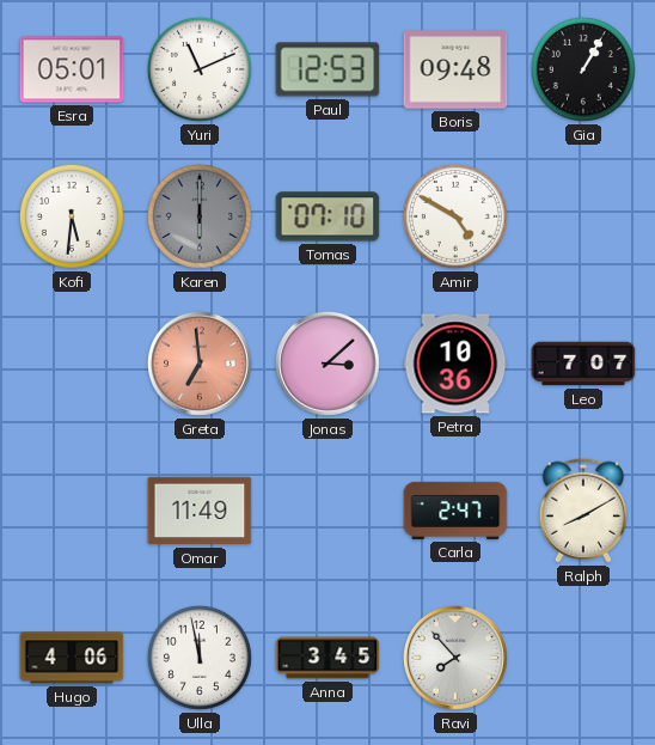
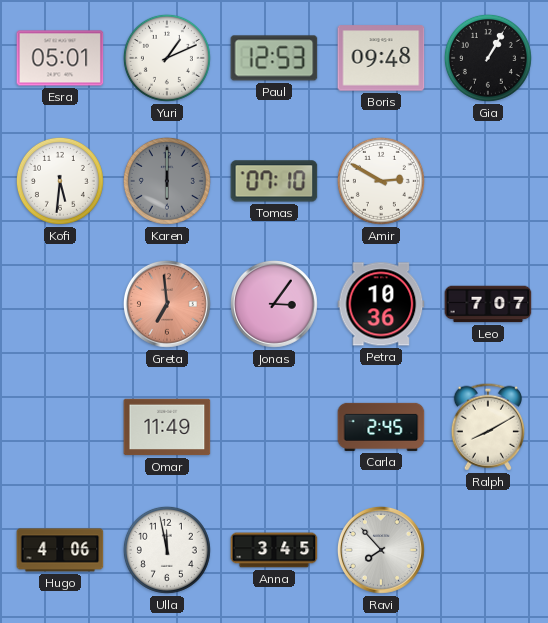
Yuri: 11:11 -> 1:11 (167, 58)
Amir: 4:50 -> 2:50 (381, 181)
Jonas: 3:08 -> 3:06 (274, 304)
Carla: 2:47 -> 2:45 (381, 427)
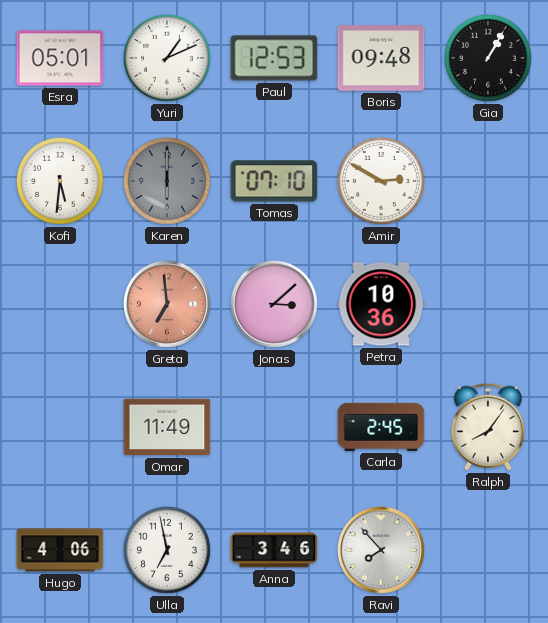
Jonas: 3:06 -> 3:08 (274, 304)
Leo: 7:07 -> none (488, 304)
Ralph: 8:10 -> 8:06 (488, 427)
Ulla: 11:58 -> 6:58 (167, 550)
Anna: 3:45 -> 3:46 (274, 550)
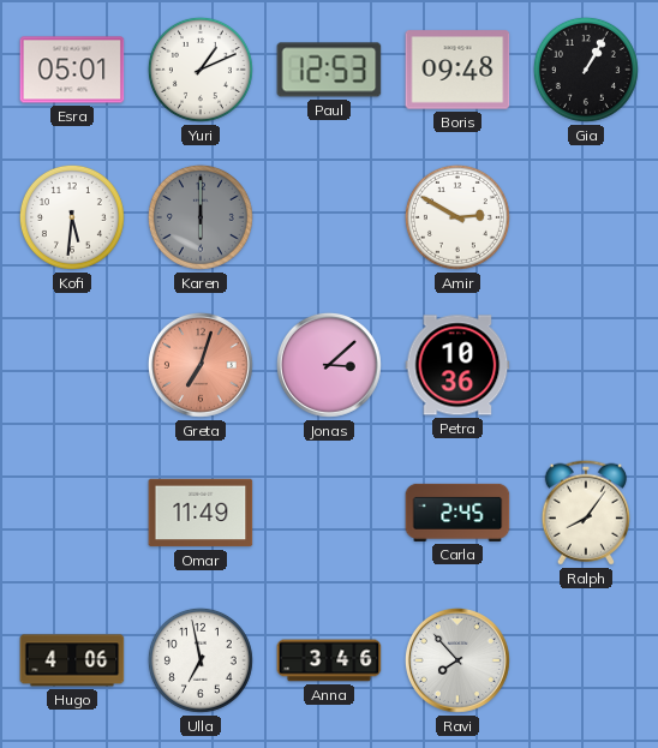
Tomas: 07:10 -> none (274, 181)
Greta: 6:59 -> 7:03 (201, 365)
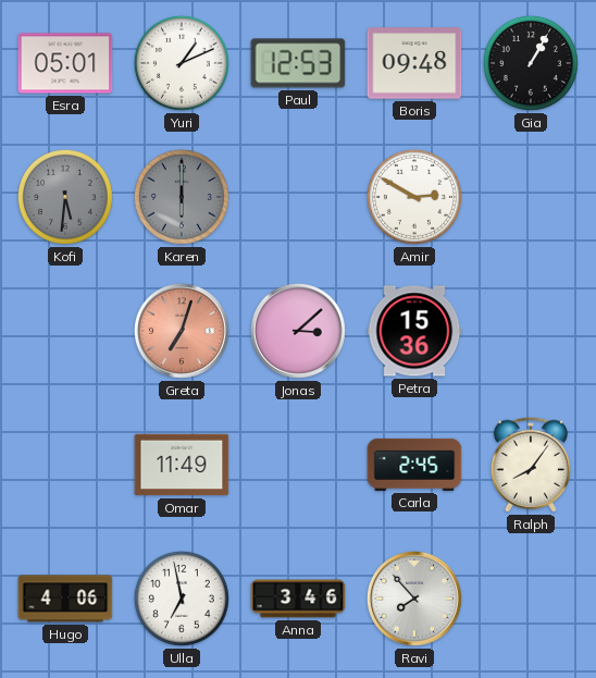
Kofi dial: white -> grey (65, 197)
Petra: 10:36 -> 15:36 (414, 331)
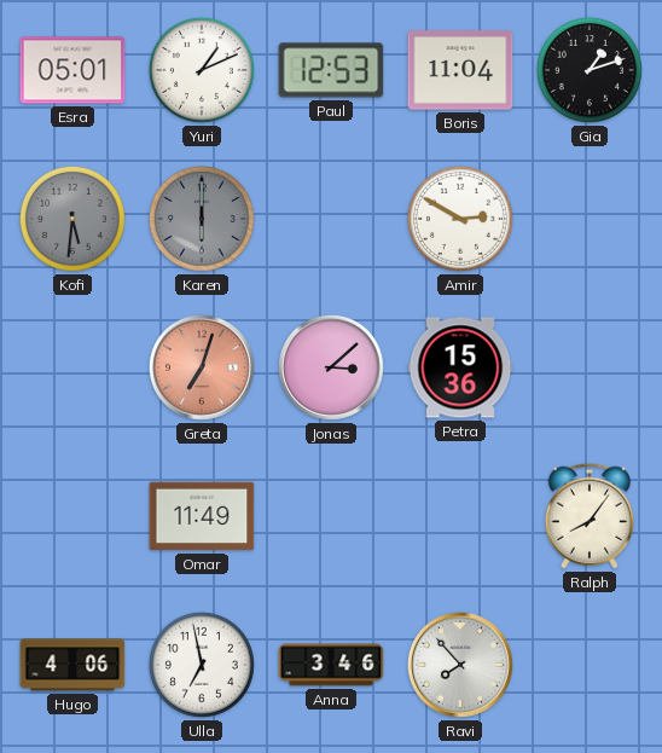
Boris: 09:48 -> 11:04 (460, 70)
Gia: 1:05 -> 1:12 (590, 70)
Carla: 2:45 -> none (414, 465)
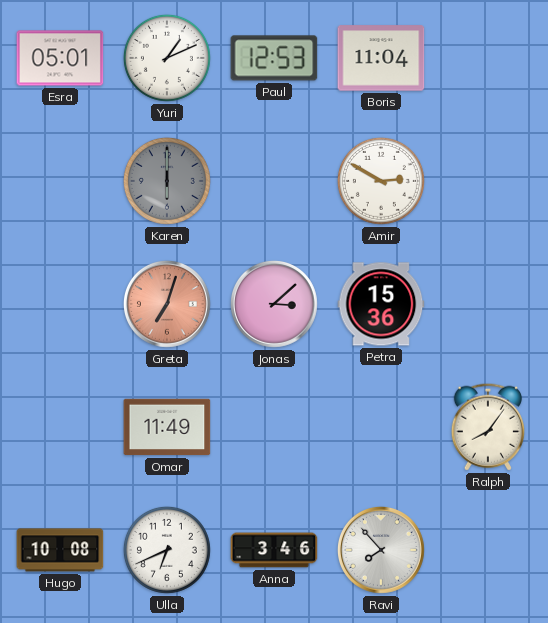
Gia: 1:12 -> none (590, 70)
Kofi: 5:31 -> none (72, 219)
Hugo: 4:06 -> 10:08 (60, 550)
Ulla: 6:58 -> 6:41 (167, 550)
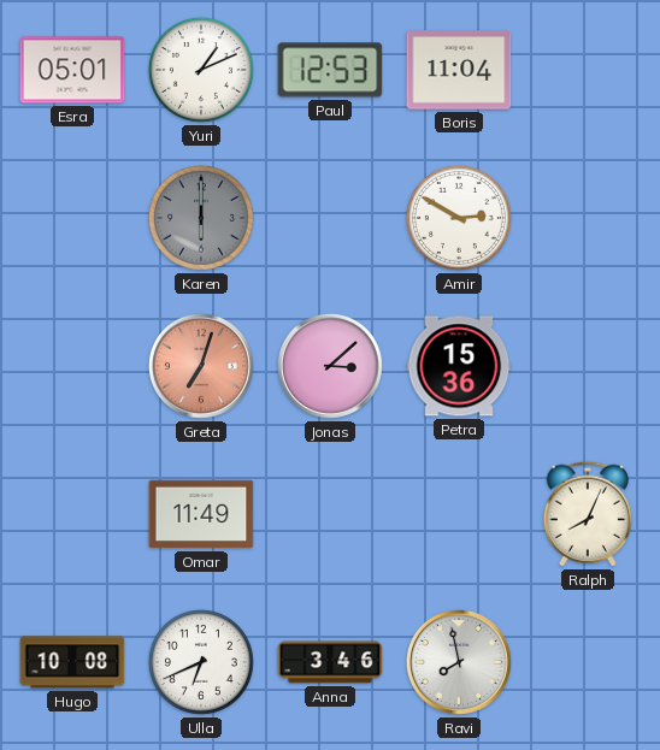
Ralph: 8:06 -> 8:04 (588, 514)
Ravi: 7:53 -> 7:58 (459, 662)
